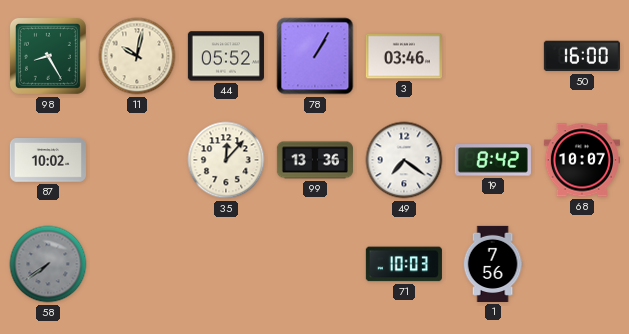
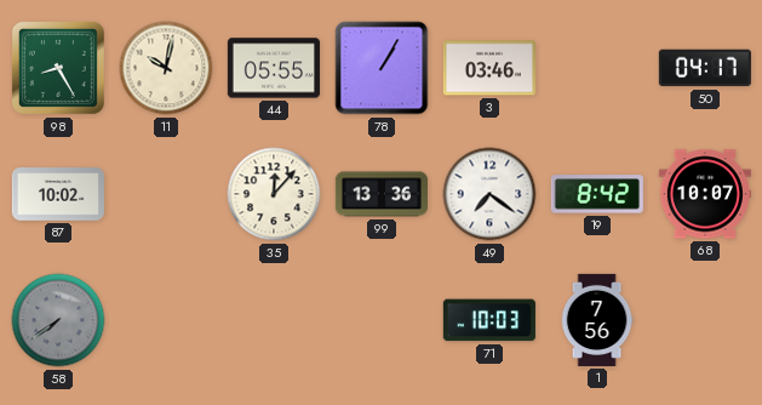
44: 05:52 -> 05:55 (274, 68)
50: 16:00 -> 04:17 (705, 68)
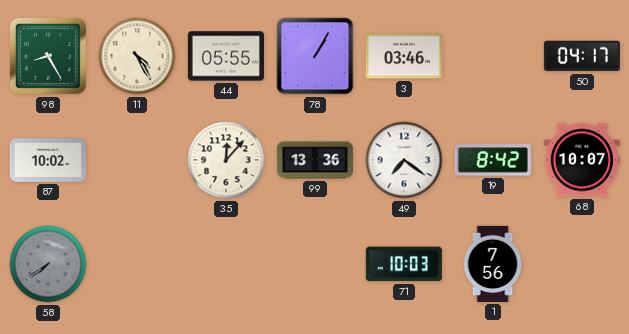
11: 10:02 -> 4:25 (137, 56)
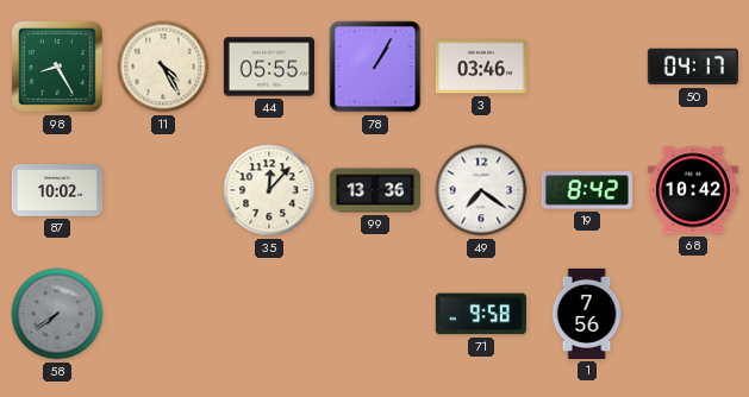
68: 10:07 -> 10:42 (693, 190)
71: 10:03 -> 9:58 (481, 314)
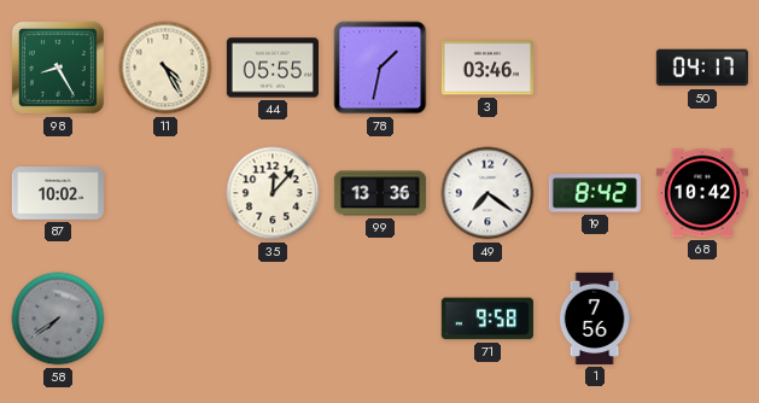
78: 1:05 -> 1:32 (380, 68)
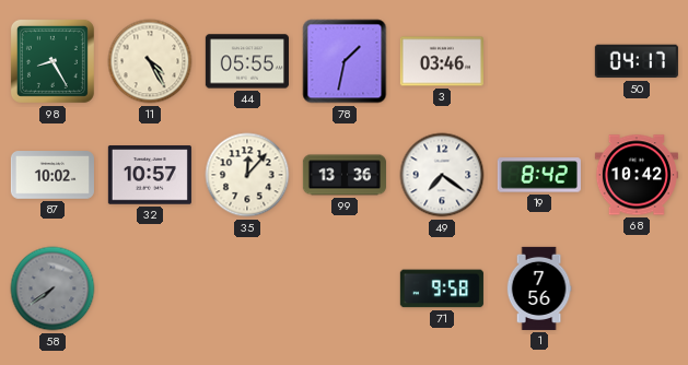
32: none -> 10:57 (150, 175)
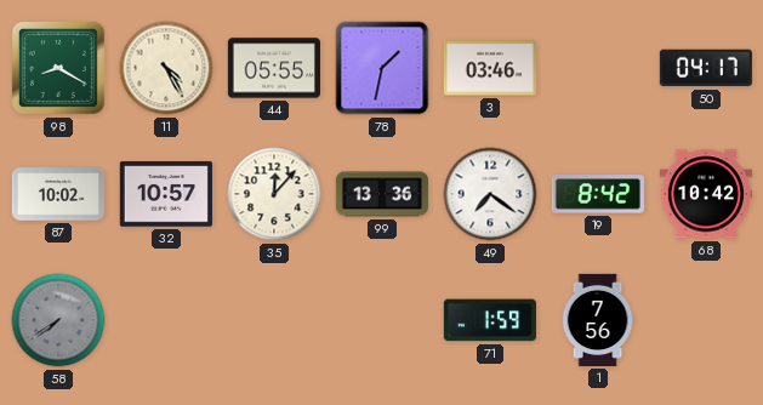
98: 8:25 -> 8:20 (58, 68)
71: 9:58 -> 1:59 (490, 320)
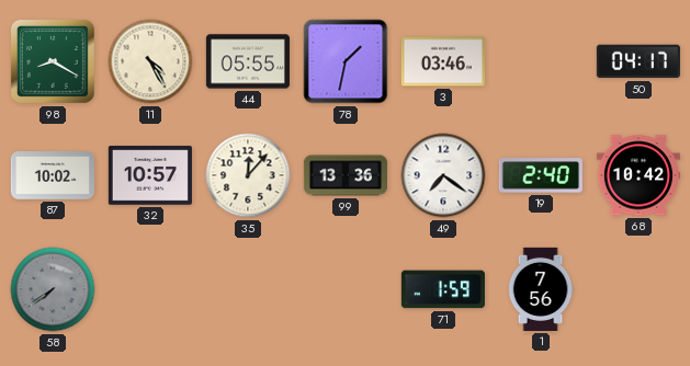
19: 8:42 -> 2:40 (541, 175)
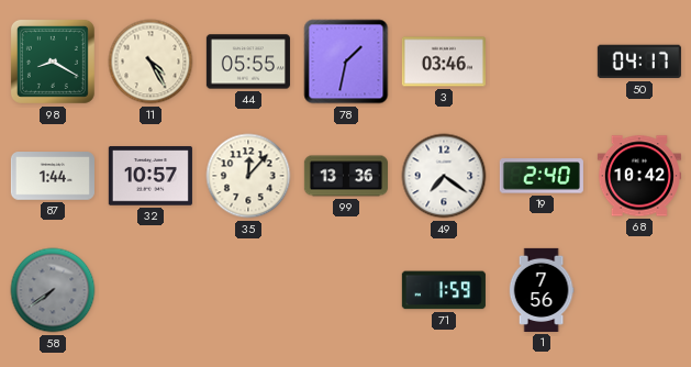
87: 10:02 -> 1:44 (53, 176)
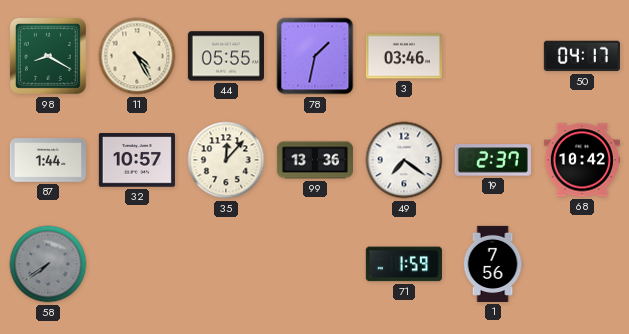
19: 2:40 -> 2:37 (493, 160)
